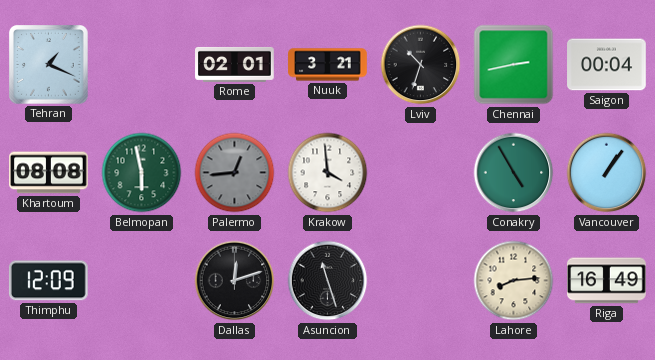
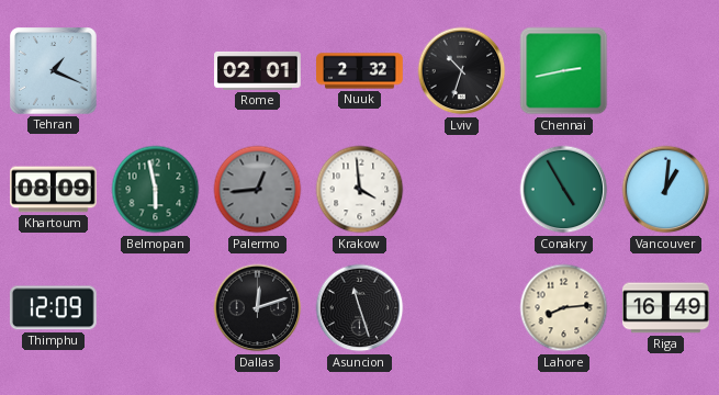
Nuuk: 3:21 -> 2:32 (360, 71)
Saigon: 00:04 -> none (607, 65)
Khartoum: 08:08 -> 08:09 (54, 190)
Vancouver: 1:06 -> 1:01 (666, 190)
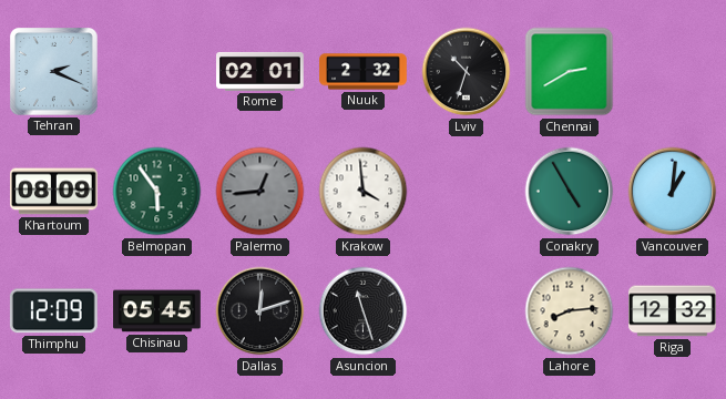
Tehran: 1:19 -> 2:19 (54, 72)
Chennai: 2:43 -> 2:40 (570, 72)
Belmopan: 5:58 -> 5:54 (157, 192)
Chisinau: none -> 05:45 (157, 311)
Riga: 16:49 -> 12:32 (673, 311)
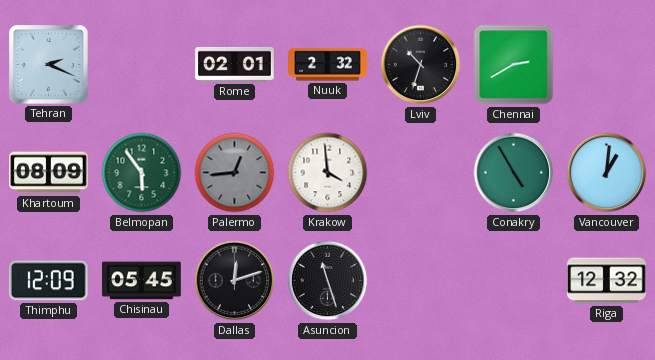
Lahore: 8:14 -> none (570, 311)
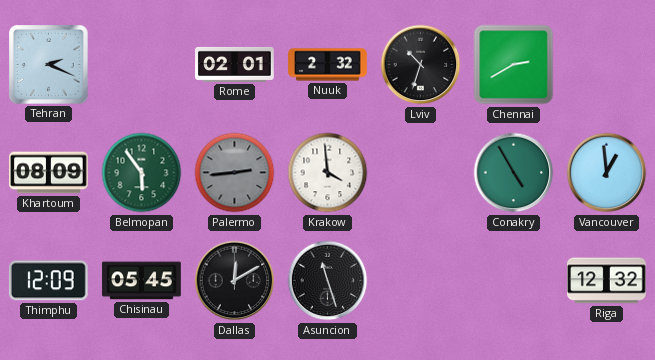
Palermo: 12:44 -> 2:44 (235, 173)
Vancouver: 1:01 -> 12:59 (607, 173)
Dallas: 12:12 -> 12:10 (235, 281)
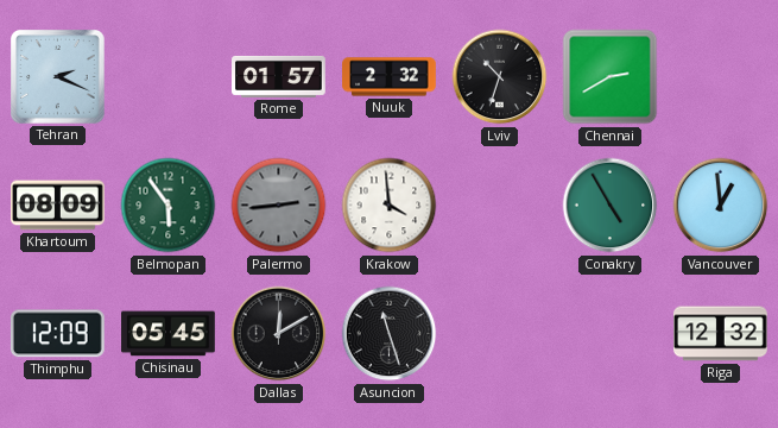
Rome: 02:01 -> 01:57 (279, 76)
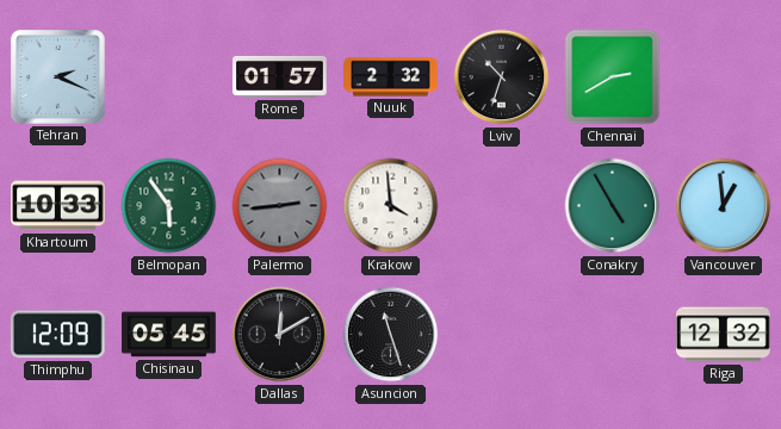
Khartoum: 08:09 -> 10:33 (58, 206)
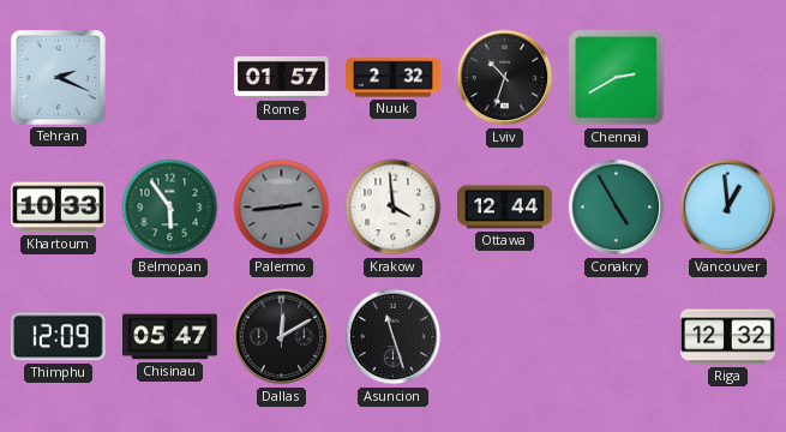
Ottawa: none -> 12:44 (505, 208)
Chisinau: 05:45 -> 05:47 (170, 337)
